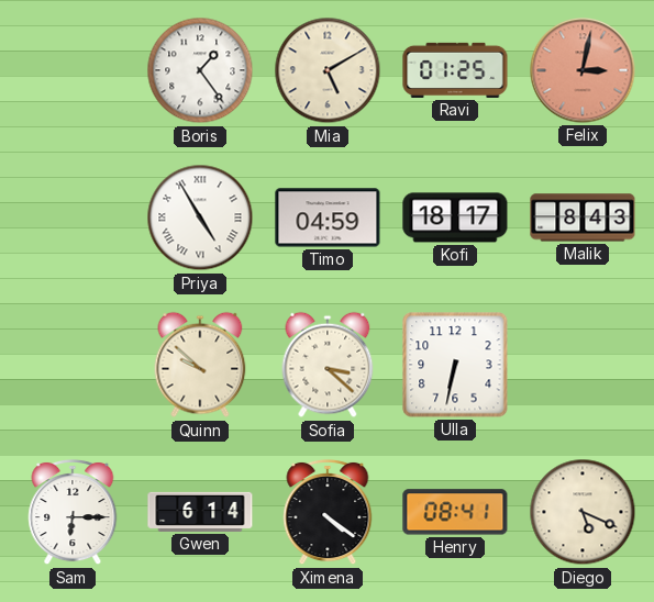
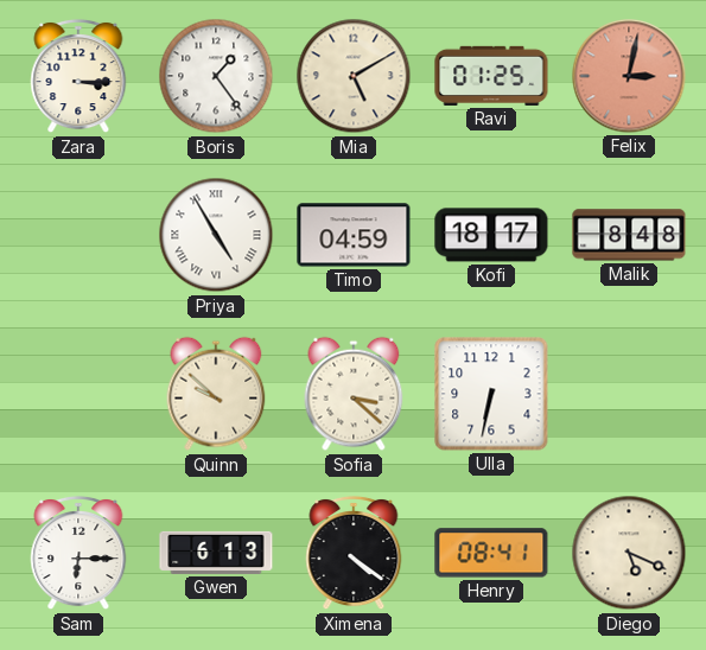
Zara: none -> 3:15 (78, 76)
Malik: 8:43 -> 8:48 (629, 235)
Gwen: 6:14 -> 6:13 (216, 553)
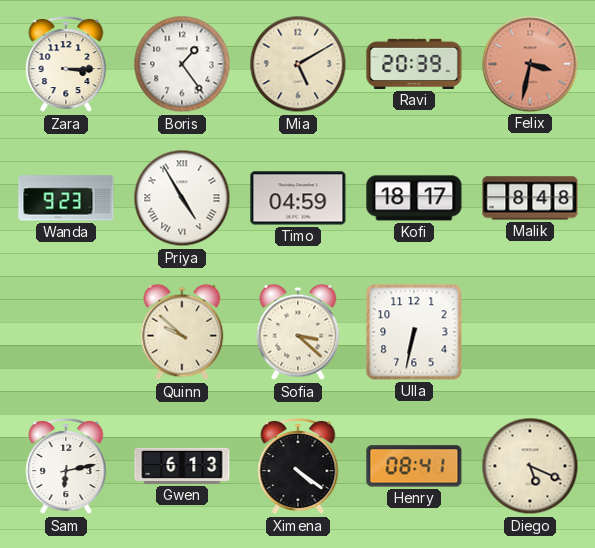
Ravi: 01:25 -> 20:39 (414, 64)
Felix: 3:02 -> 3:32 (530, 64)
Wanda: none -> 9:23 (66, 198)
Sam: 6:15 -> 6:13 (66, 466)
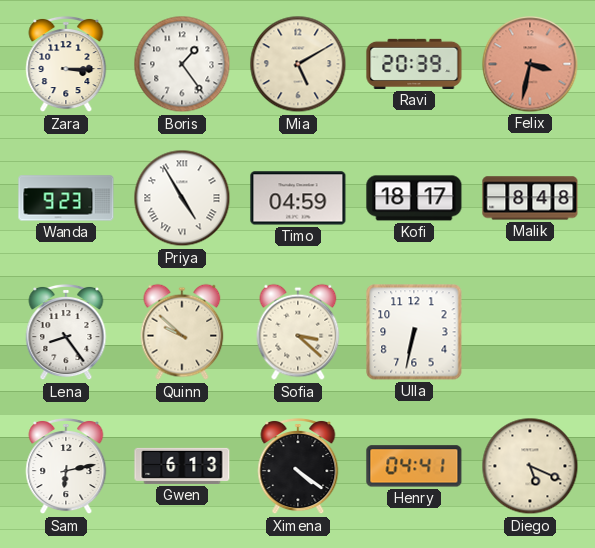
Lena: none -> 8:24 (66, 332)
Henry: 08:41 -> 04:41 (414, 466)
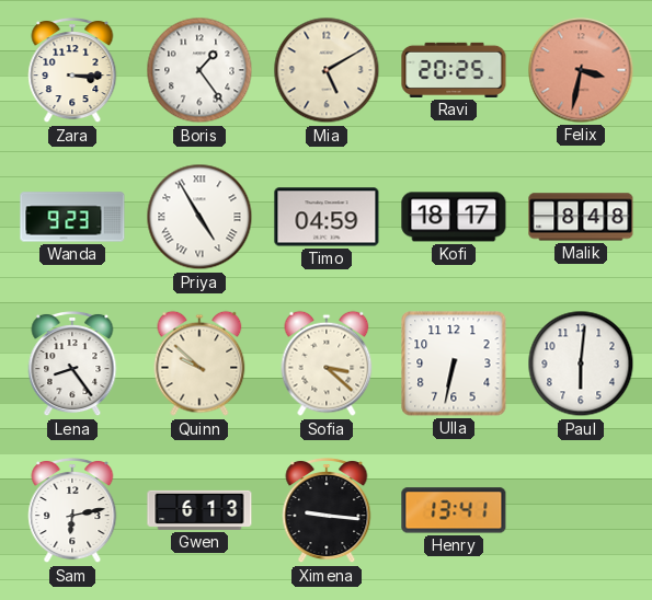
Ravi: 20:39 -> 20:25 (454, 70)
Paul: none -> 6:01 (581, 364)
Ximena: 4:21 -> 9:16 (327, 510)
Henry: 04:41 -> 13:41 (454, 510)
Diego: 5:19 -> none (530, 466)
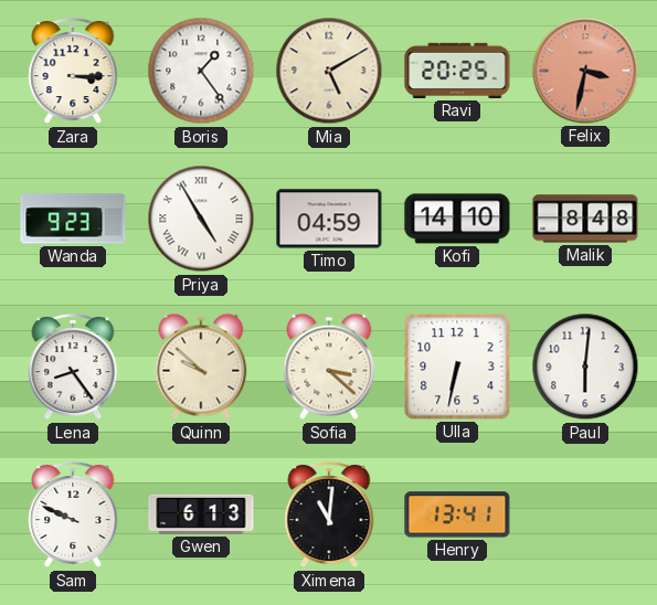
Kofi: 18:17 -> 14:10 (457, 219)
Sam: 6:13 -> 9:49 (73, 514)
Ximena: 9:16 -> 11:01 (329, 514)
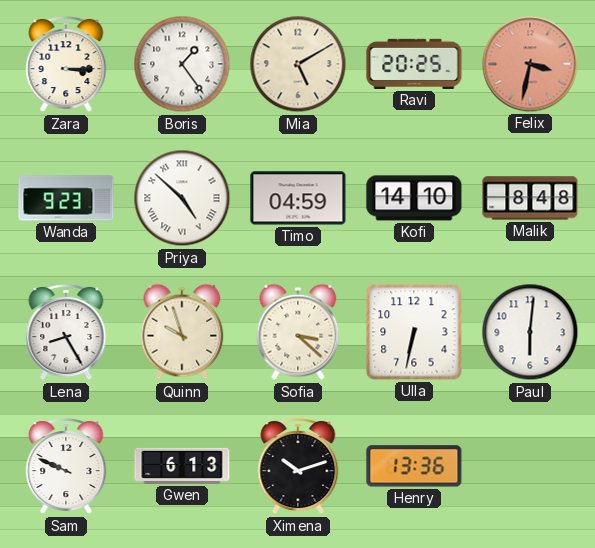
Priya: 4:55 -> 4:52 (182, 198)
Lena: 8:24 -> 8:25 (66, 332)
Quinn: 9:52 -> 9:57 (182, 332)
Ximena: 11:01 -> 10:12 (298, 466)
Henry: 13:41 -> 13:36 (414, 466)
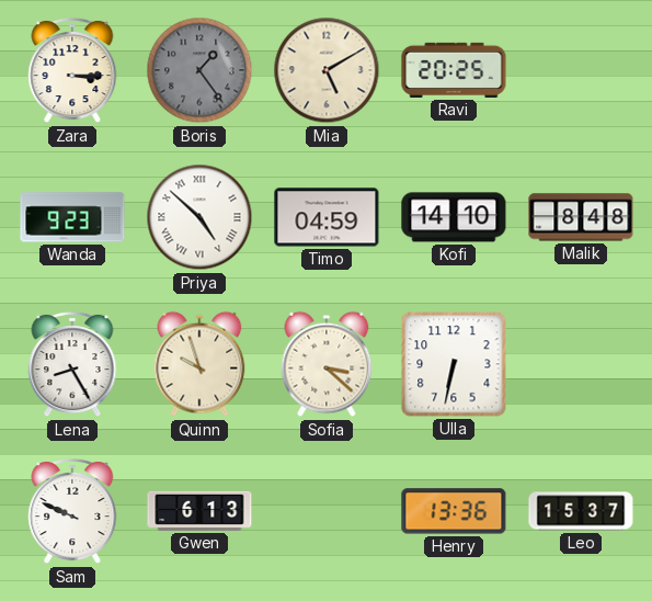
Boris dial: white -> grey (199, 70)
Felix: 3:32 -> none (530, 64)
Paul: 6:01 -> none (530, 332)
Ximena: 10:12 -> none (298, 466)
Leo: none -> 15:37 (581, 511)
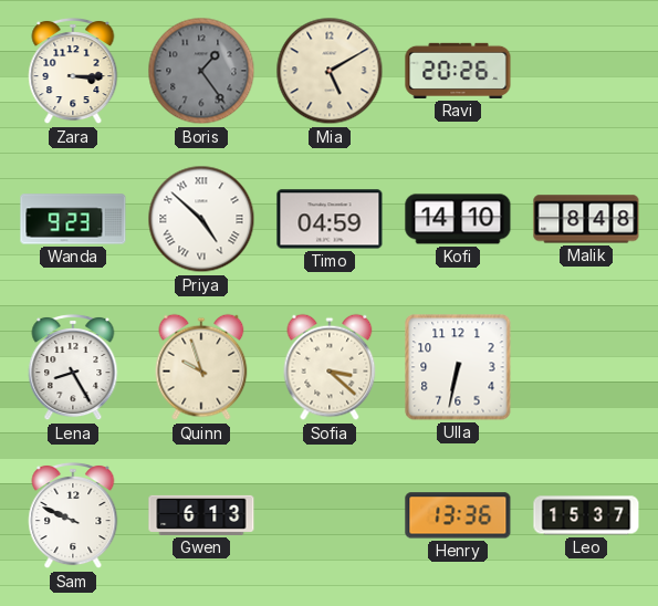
Ravi: 20:25 -> 20:26 (458, 71)
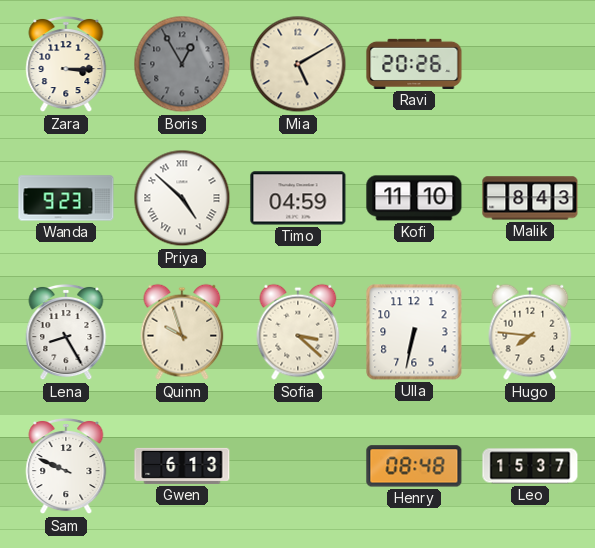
Boris: 1:24 -> 12:55 (182, 64)
Kofi: 14:10 -> 11:10 (414, 198)
Malik: 8:48 -> 8:43 (530, 198)
Hugo: none -> 7:46 (530, 332)
Henry: 13:36 -> 08:48 (414, 466)
